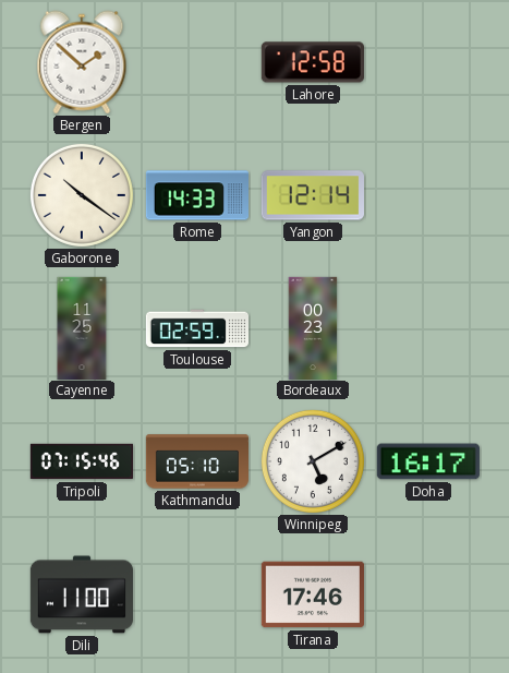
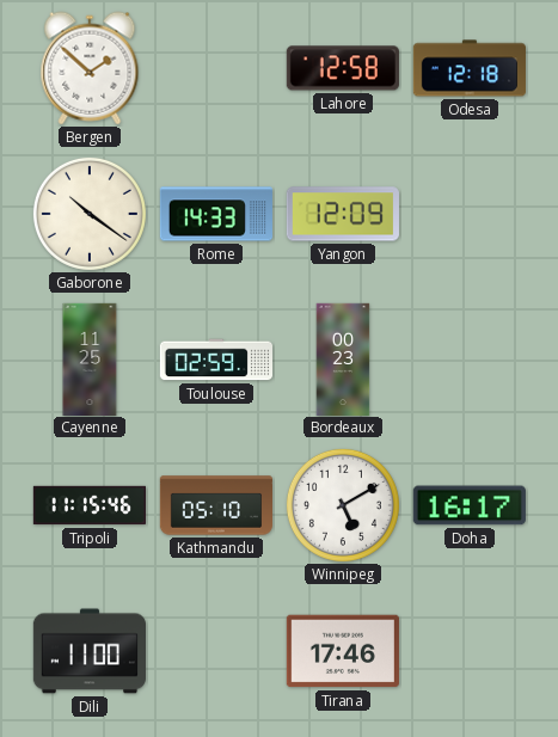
Odesa: none -> 12:18 (470, 68)
Yangon: 12:14 -> 12:09 (343, 214)
Tripoli: 07:15 -> 11:15 (88, 505)
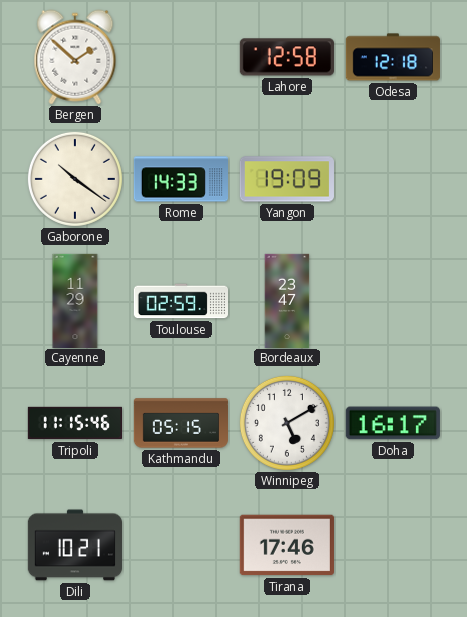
Yangon: 12:09 -> 19:09 (287, 179)
Cayenne: 11:25 -> 11:29 (75, 300)
Bordeaux: 00:23 -> 23:47 (287, 300)
Kathmandu: 05:10 -> 05:15 (180, 423)
Dili: 11:00 -> 10:21 (74, 545)
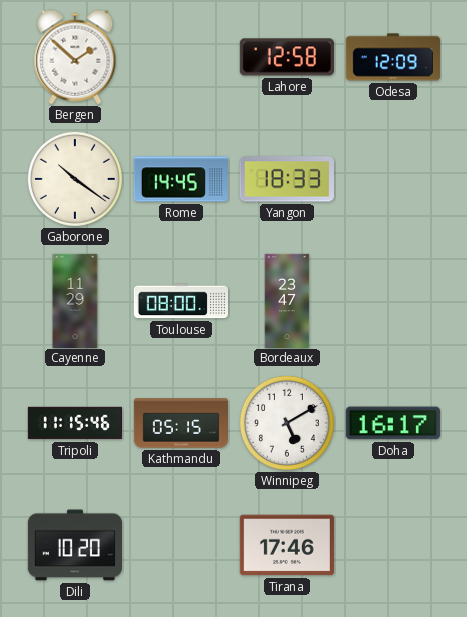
Odesa: 12:18 -> 12:09 (393, 57)
Rome: 14:33 -> 14:45 (180, 179)
Yangon: 19:09 -> 18:33 (287, 179)
Toulouse: 02:59 -> 08:00 (180, 301)
Dili: 10:21 -> 10:20 (74, 545)
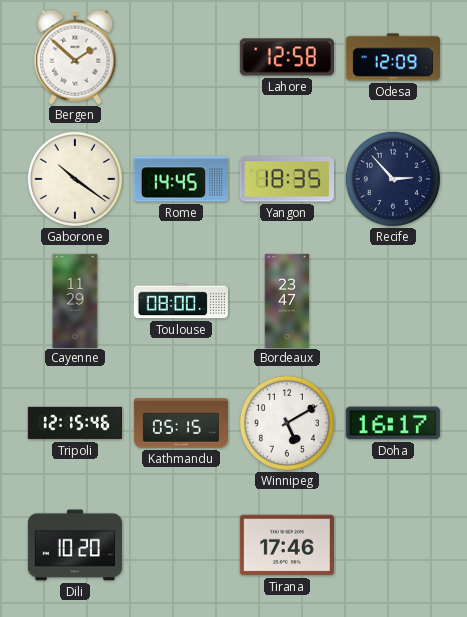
Yangon: 18:33 -> 18:35 (287, 179)
Recife: none -> 2:53 (393, 179)
Tripoli: 11:15 -> 12:15 (74, 423)
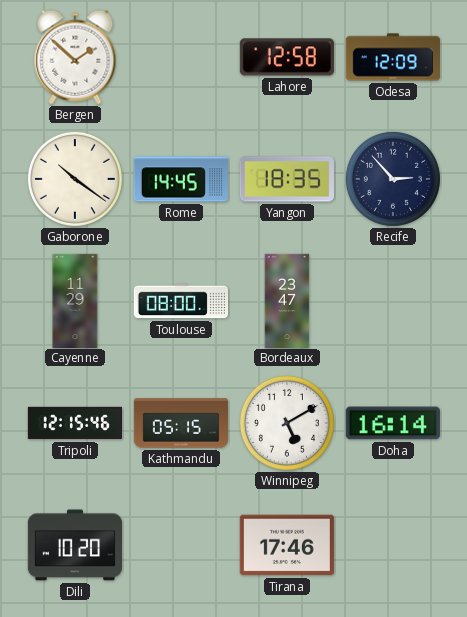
Doha: 16:17 -> 16:14 (393, 423)
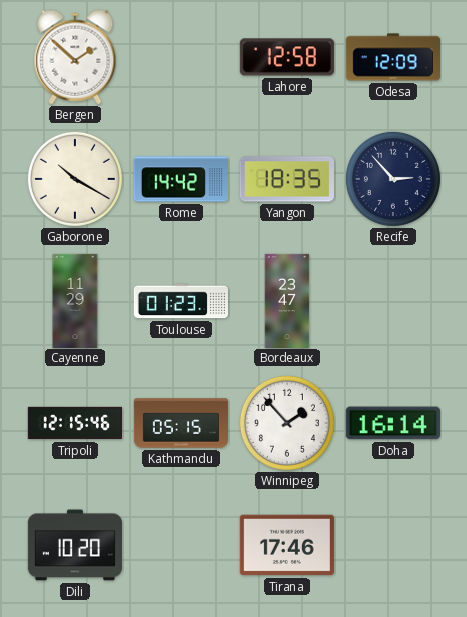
Gaborone: 10:21 -> 10:20 (75, 179)
Rome: 14:45 -> 14:42 (180, 179)
Toulouse: 08:00 -> 01:23 (180, 301)
Winnipeg: 5:10 -> 1:53 (287, 423)
